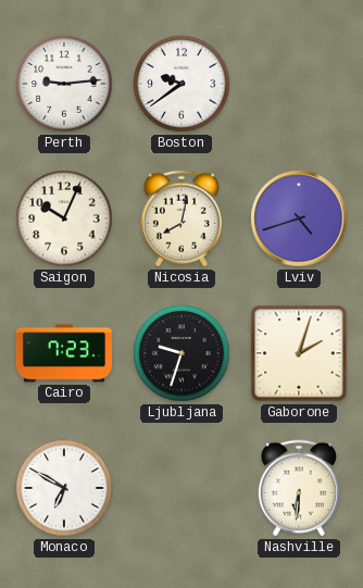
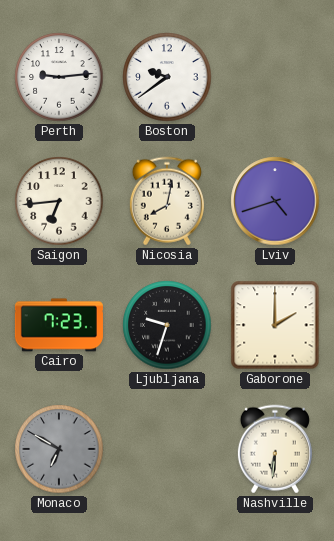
Saigon: 10:04 -> 6:44 (59, 201)
Gaborone: 2:03 -> 2:00 (275, 325)
Monaco dial: white -> grey (59, 449)
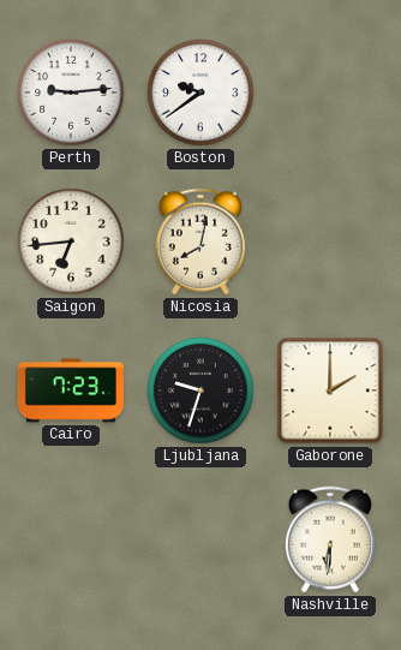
Lviv: 4:42 -> none (275, 201)
Monaco: 6:50 -> none (59, 449)
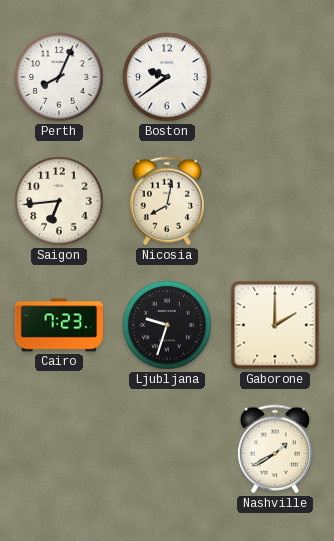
Perth: 9:14 -> 8:04 (59, 77)
Nashville: 6:31 -> 1:40 (275, 449)
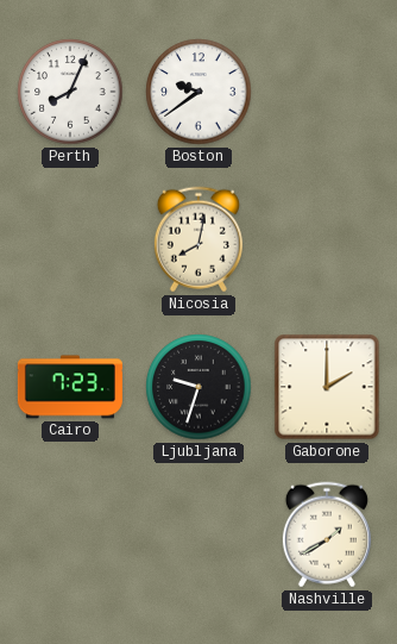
Saigon: 6:44 -> none (59, 201)
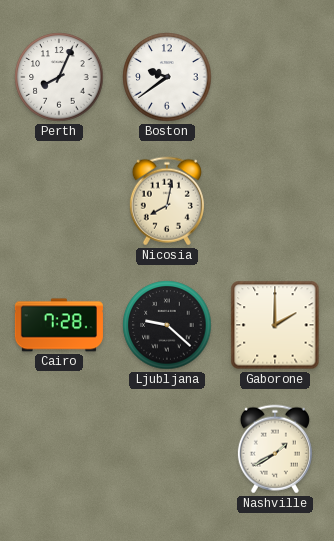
Cairo: 7:23 -> 7:28 (59, 325)
Ljubljana: 9:33 -> 9:22 (167, 325)
